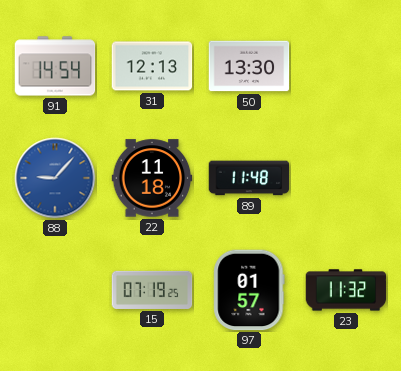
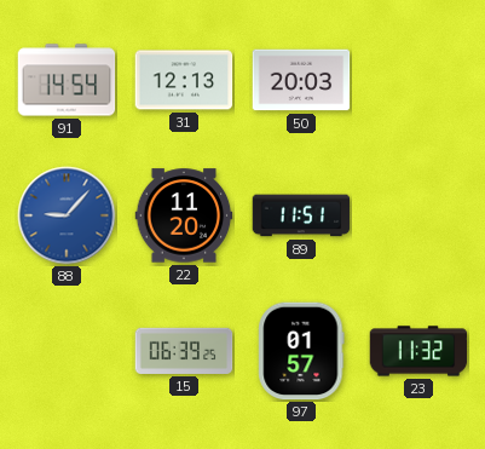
50: 13:30 -> 20:03 (301, 80)
22: 11:18 -> 11:20 (184, 215)
89: 11:48 -> 11:51 (301, 215)
15: 07:19 -> 06:39 (184, 351)
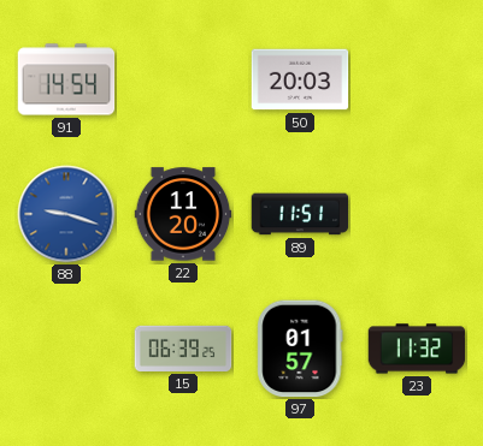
31: 12:13 -> none (184, 80)
88: 9:07 -> 9:18 (66, 214)
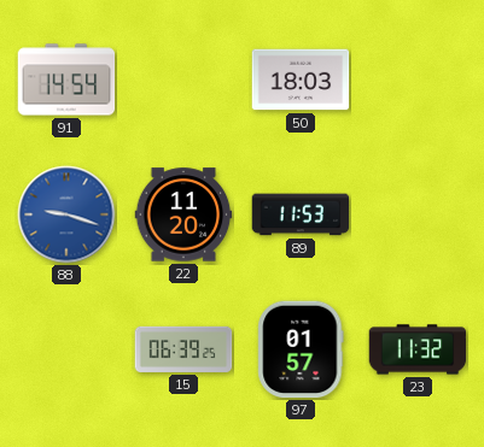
50: 20:03 -> 18:03 (301, 80)
89: 11:51 -> 11:53 (301, 214)
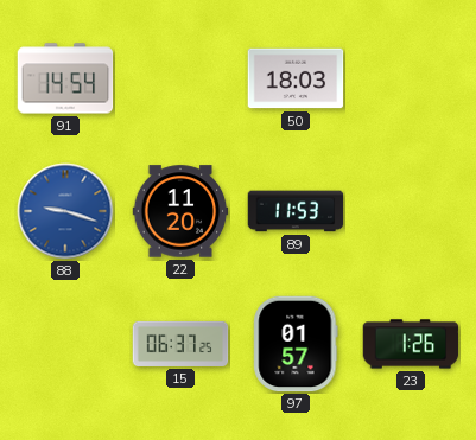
15: 06:39 -> 06:37 (180, 344)
23: 11:32 -> 1:26 (411, 344)
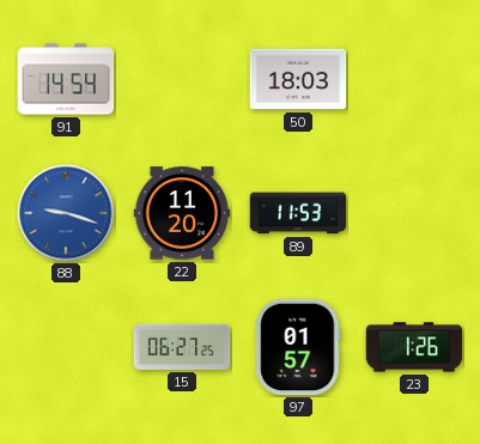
15: 06:37 -> 06:27 (182, 347)
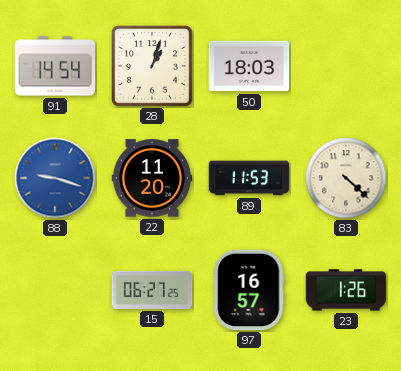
28: none -> 1:03 (152, 66)
83: none -> 4:22 (346, 178)
97: 01:57 -> 16:57 (249, 290)
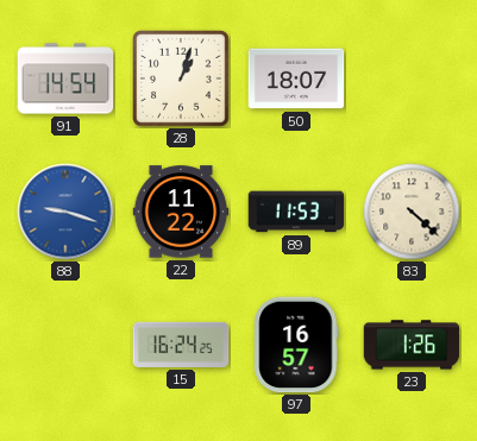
50: 18:03 -> 18:07 (296, 78)
22: 11:20 -> 11:22 (181, 212)
15: 06:27 -> 16:24 (181, 345)
